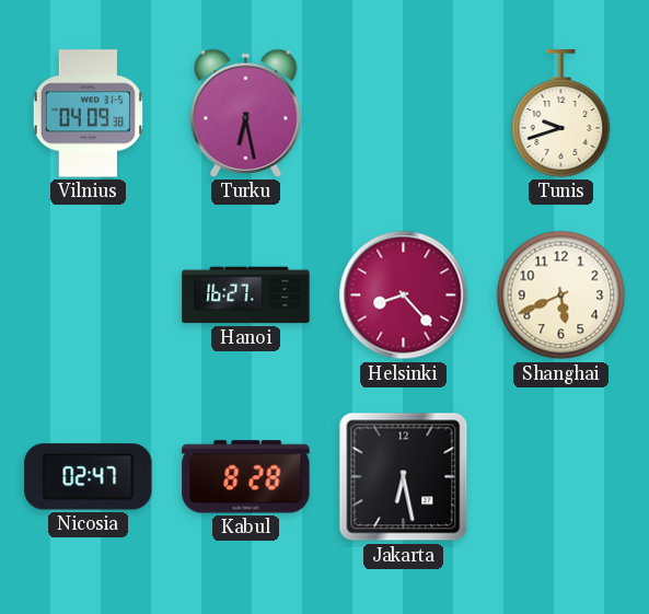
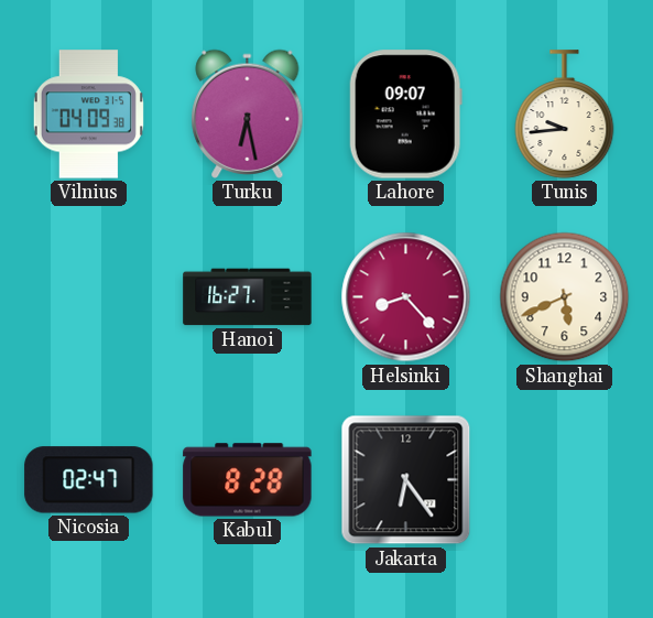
Lahore: none -> 09:07 (405, 115)
Tunis: 9:42 -> 9:44 (565, 115)
Jakarta: 6:28 -> 6:24 (406, 480)
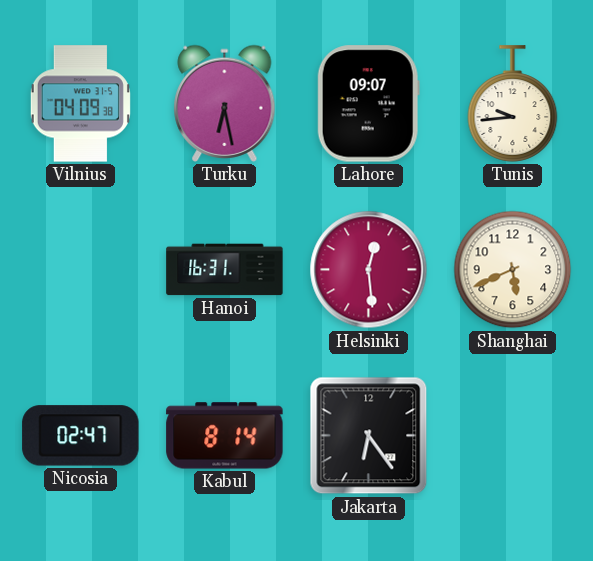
Hanoi: 16:27 -> 16:31 (225, 270)
Helsinki: 8:23 -> 12:29 (369, 270)
Kabul: 8:28 -> 8:14 (225, 436)
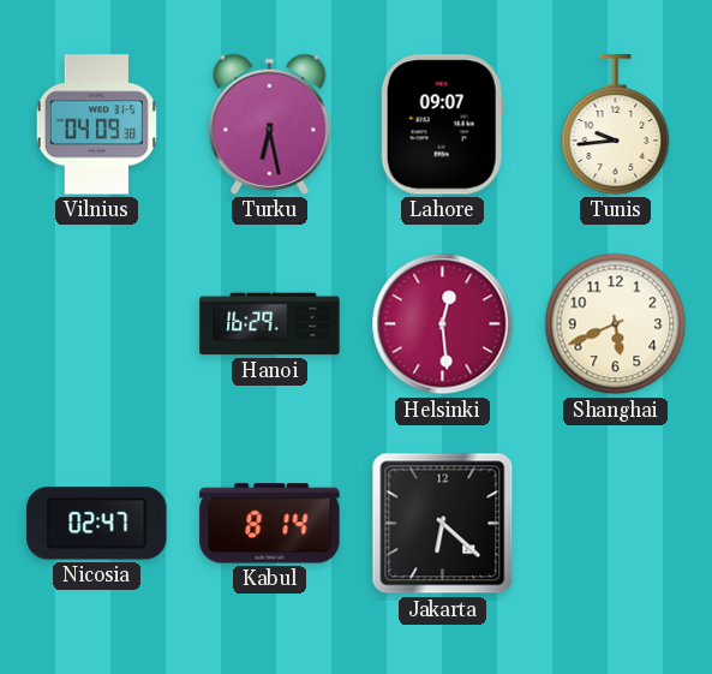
Hanoi: 16:31 -> 16:29 (270, 324)
Jakarta: 6:24 -> 6:22 (443, 524)
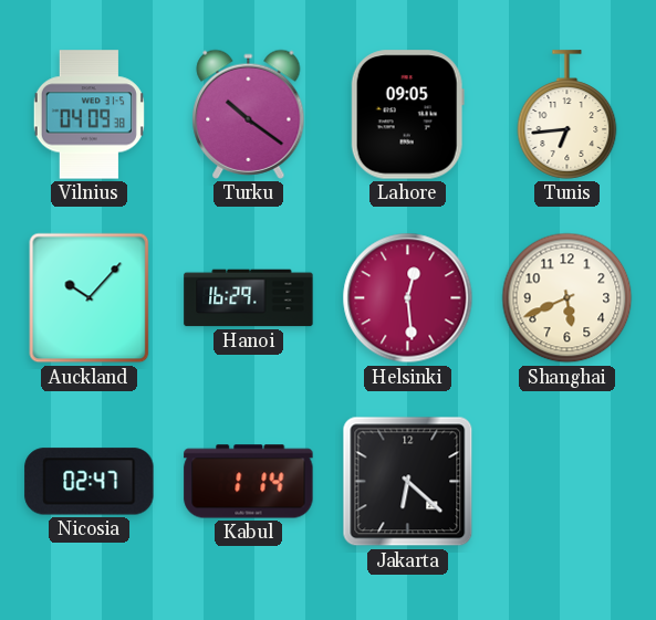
Turku: 6:28 -> 10:21 (249, 114)
Lahore: 09:07 -> 09:05 (407, 115)
Tunis: 9:44 -> 6:44 (568, 115)
Auckland: none -> 10:07 (90, 298)
Kabul: 8:14 -> 1:14 (249, 482)
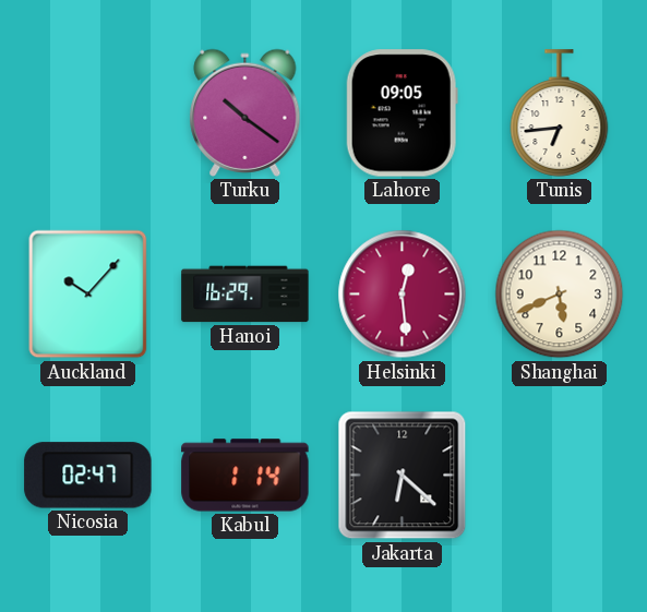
Vilnius: 04:09 -> none (88, 115)
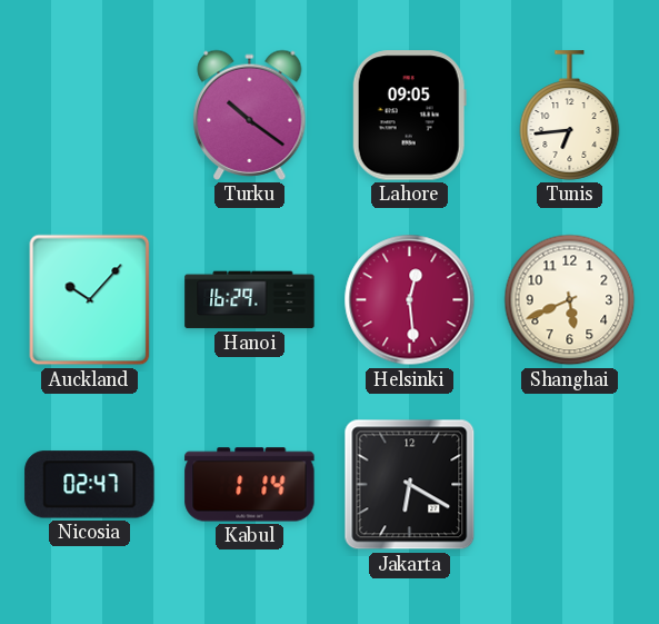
Jakarta: 6:22 -> 6:20 (410, 485)
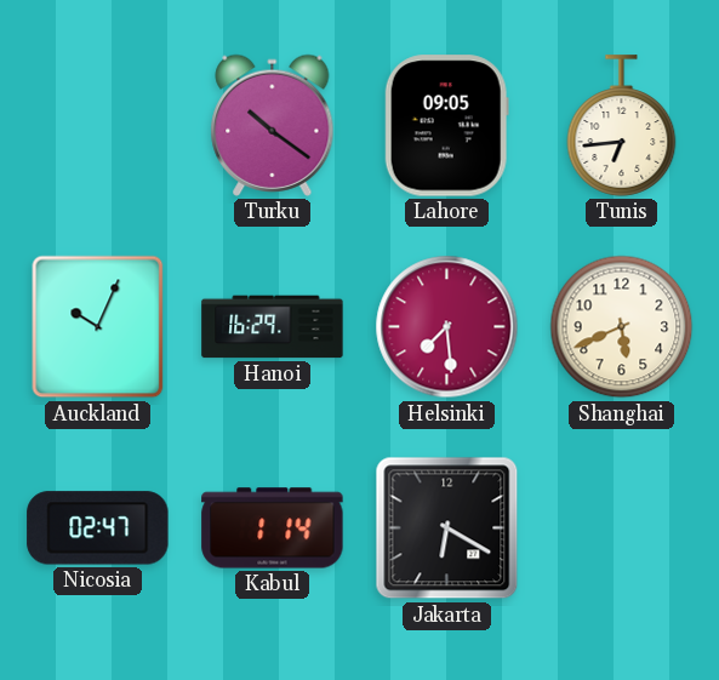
Auckland: 10:07 -> 10:04 (98, 327)
Helsinki: 12:29 -> 7:29 (447, 327)
